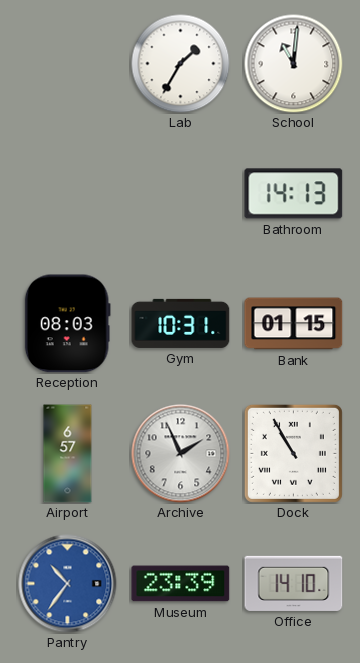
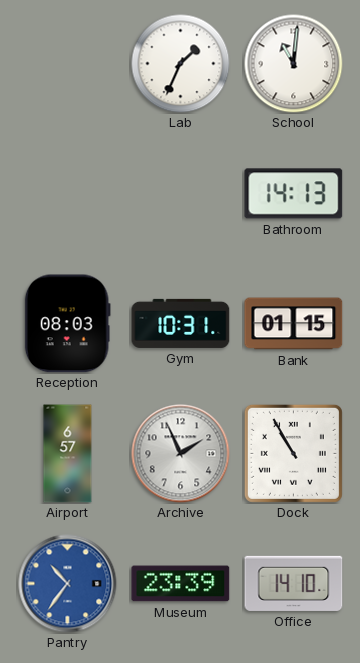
Lab: 1:35 -> 1:34 (181, 64)
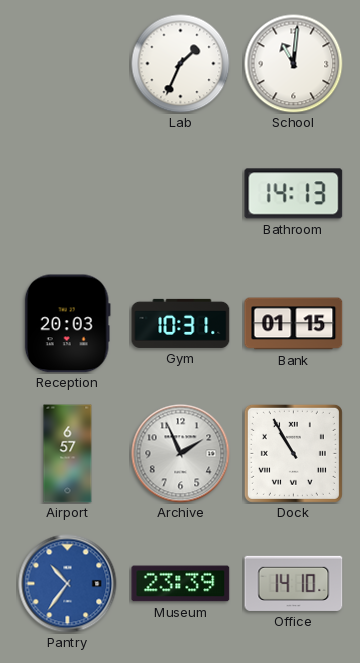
Reception: 08:03 -> 20:03 (67, 324)
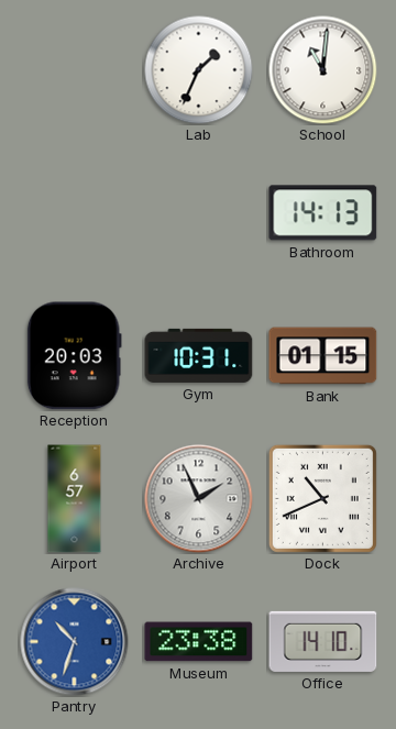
Dock: 10:55 -> 10:41 (322, 498)
Pantry: 10:36 -> 10:33 (75, 642)
Museum: 23:39 -> 23:38 (199, 642)
